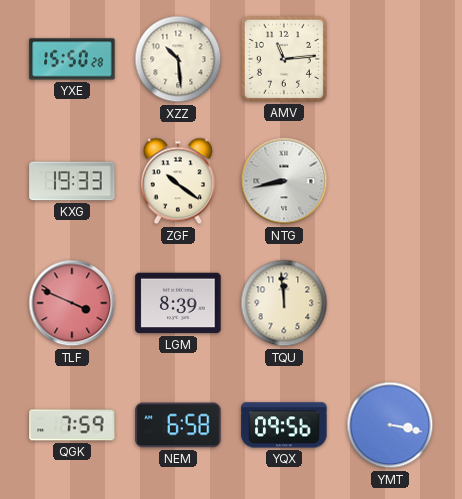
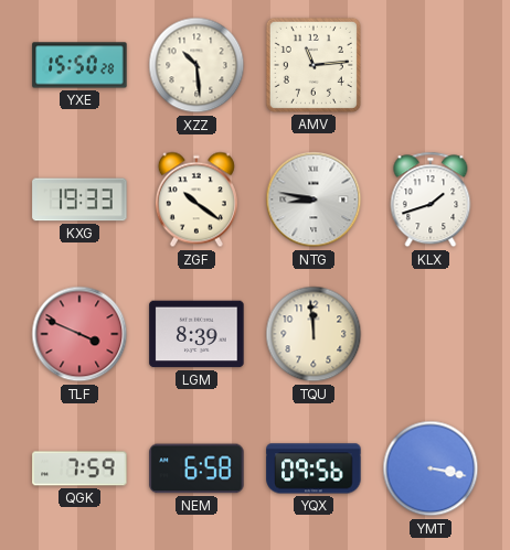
NTG: 8:43 -> 8:47 (314, 199)
KLX: none -> 1:42 (431, 199)
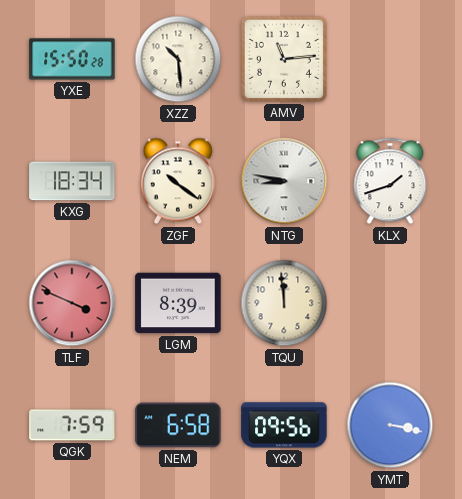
KXG: 19:33 -> 18:34 (72, 181)
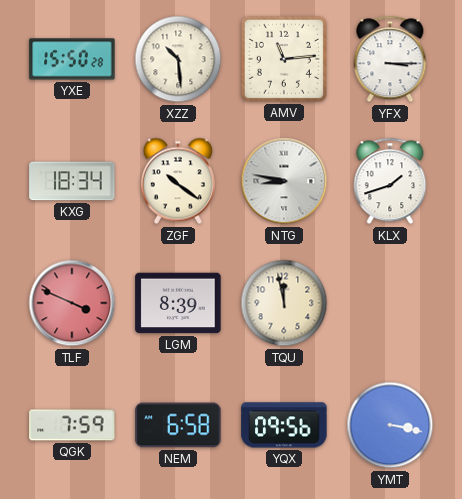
YFX: none -> 3:15 (390, 59)
TQU: 11:59 -> 11:58 (284, 303)
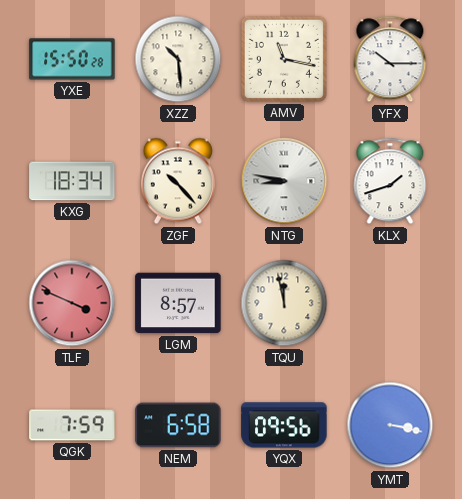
AMV: 11:14 -> 11:17 (284, 59)
YFX: 3:15 -> 10:15 (390, 59)
ZGF: 10:21 -> 10:23 (178, 181)
LGM: 8:39 -> 8:57 (178, 303)
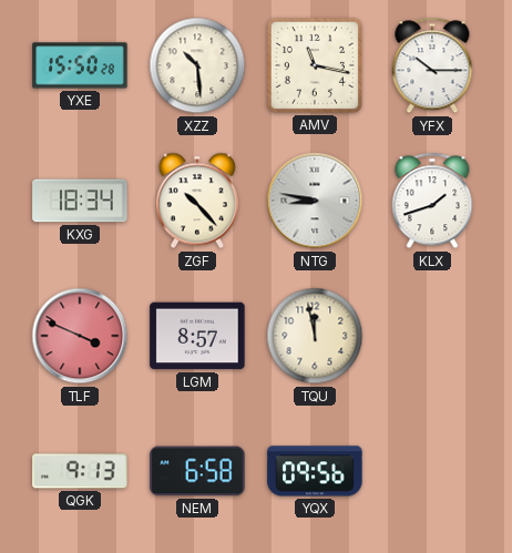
QGK: 7:59 -> 9:13 (80, 471)
YMT: 3:17 -> none (390, 425)
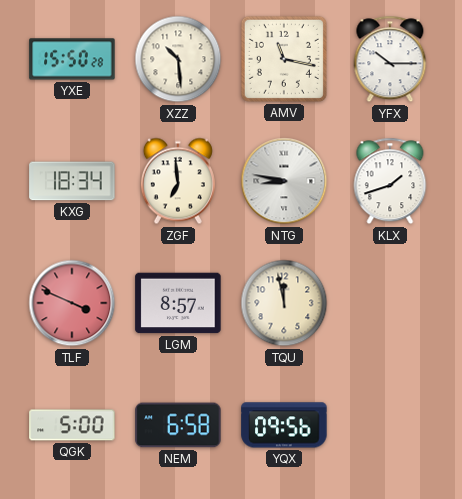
ZGF: 10:23 -> 6:59 (178, 181)
QGK: 9:13 -> 5:00 (72, 425)
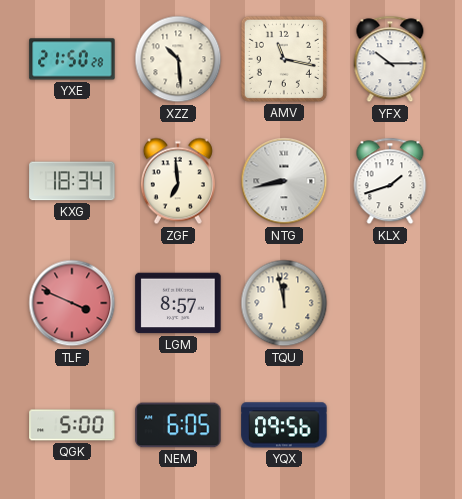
YXE: 15:50 -> 21:50 (72, 59)
NTG: 8:47 -> 8:43 (284, 181)
NEM: 6:58 -> 6:05 (178, 425)
